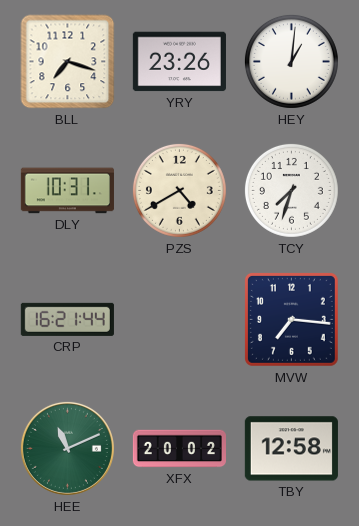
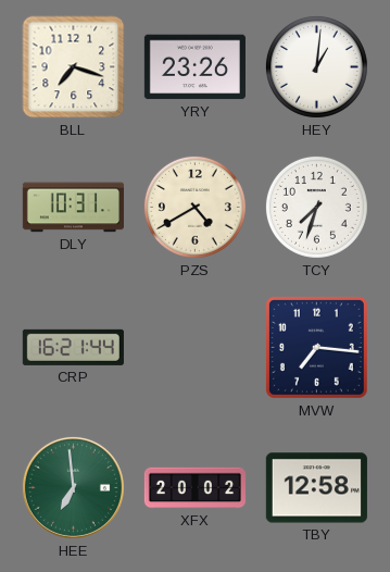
HEE: 11:11 -> 6:59 (73, 487)
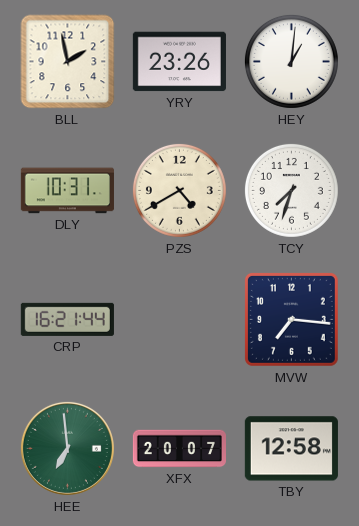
BLL: 7:18 -> 1:58 (68, 62)
XFX: 20:02 -> 20:07 (179, 449)
